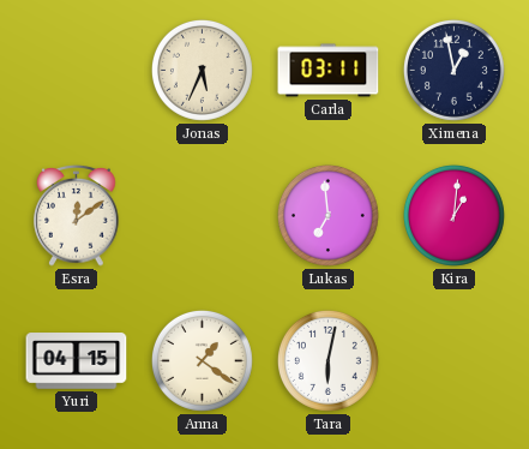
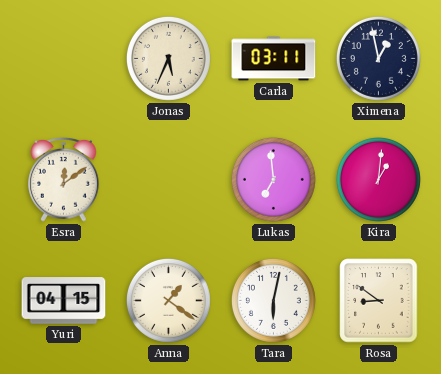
Rosa: none -> 8:51 (379, 301)
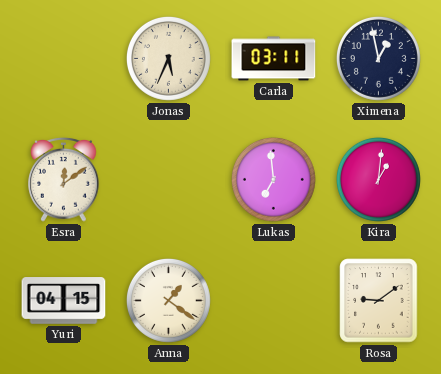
Tara: 6:02 -> none (273, 300)
Rosa: 8:51 -> 9:09 (379, 301)
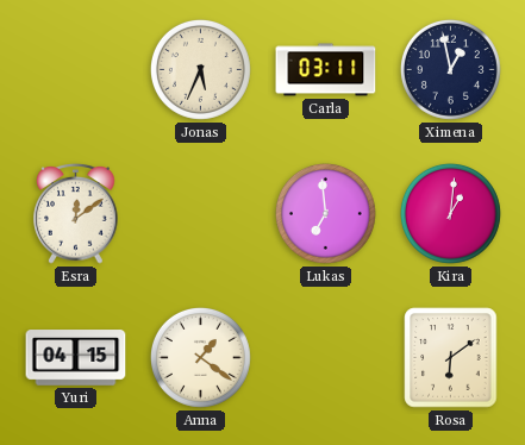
Rosa: 9:09 -> 6:09 (451, 358)
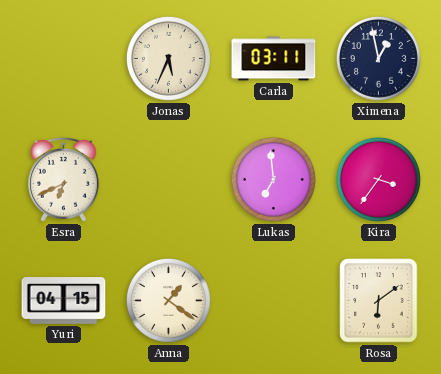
Esra: 12:09 -> 6:41 (64, 179)
Kira: 1:01 -> 3:36 (378, 179)
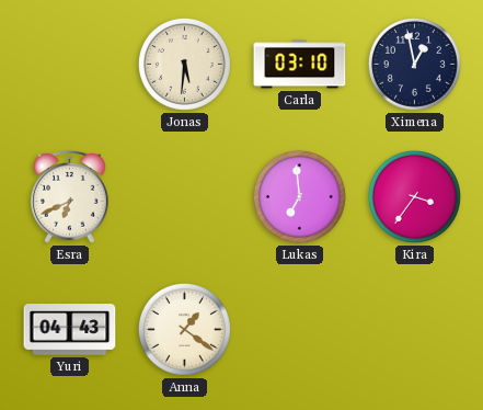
Jonas: 5:34 -> 5:31 (184, 64)
Carla: 03:11 -> 03:10 (300, 65)
Yuri: 04:15 -> 04:43 (70, 330)
Rosa: 6:09 -> none (379, 301)
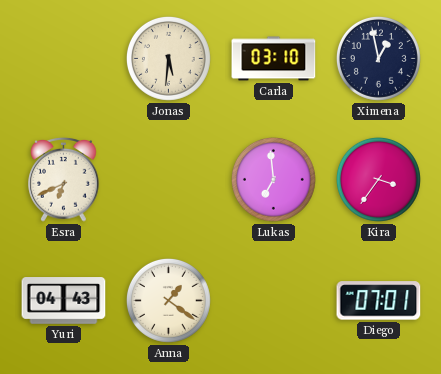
Diego: none -> 07:01 (379, 301)
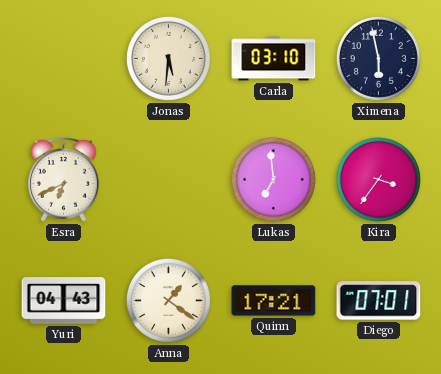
Ximena: 12:58 -> 5:58 (378, 58)
Quinn: none -> 17:21 (274, 301)
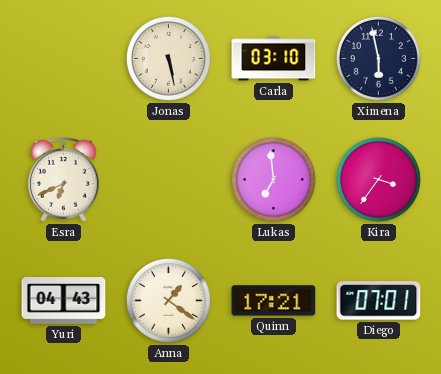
Jonas: 5:31 -> 5:28 (168, 58)
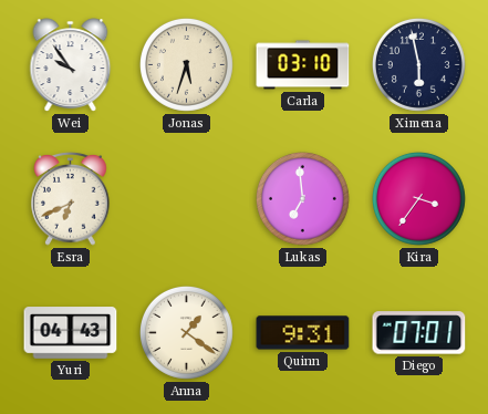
Wei: none -> 9:54 (71, 65)
Jonas: 5:28 -> 5:33 (186, 64)
Quinn: 17:21 -> 9:31 (303, 333)
